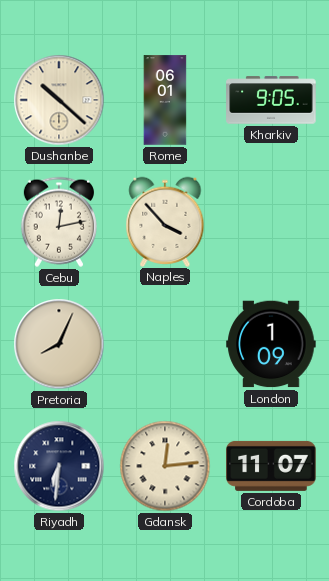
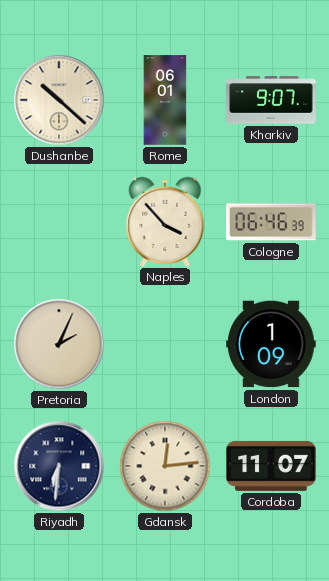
Kharkiv: 9:05 -> 9:07 (271, 100)
Cebu: 12:13 -> none (59, 222)
Cologne: none -> 06:46 (271, 222)
Pretoria: 8:04 -> 2:04 (59, 344)
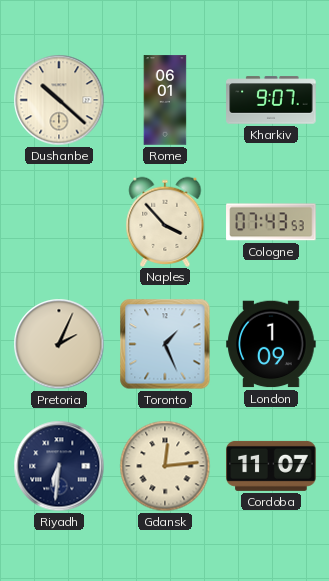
Cologne: 06:46 -> 07:43 (271, 222)
Toronto: none -> 1:26 (165, 344)
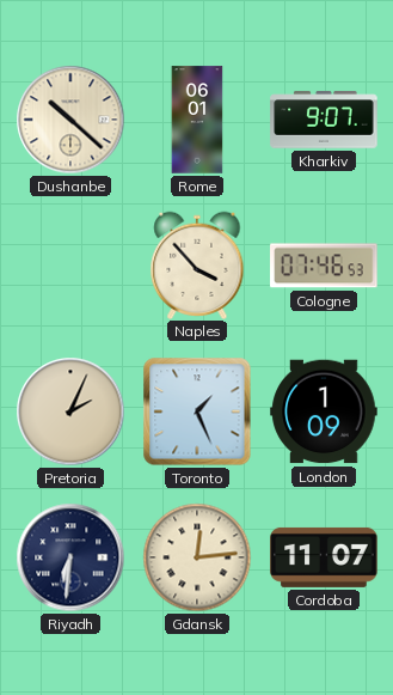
Cologne: 07:43 -> 07:46 (324, 266)
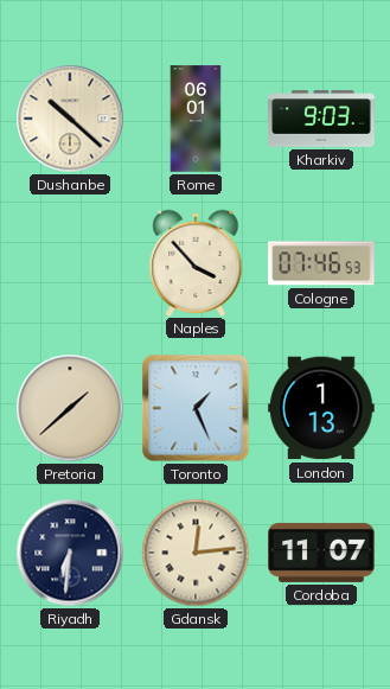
Kharkiv: 9:07 -> 9:03 (321, 119)
Pretoria: 2:04 -> 1:38 (70, 408)
London: 1:09 -> 1:13 (321, 408)
